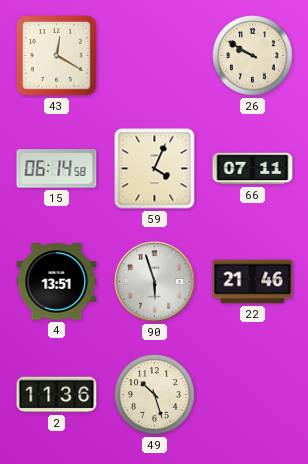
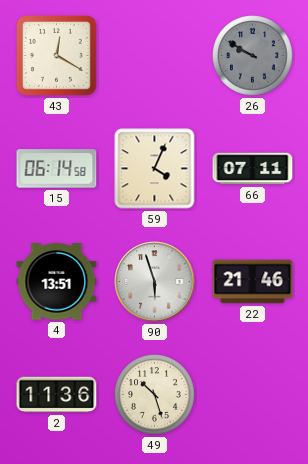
26 dial: cream -> grey (253, 56)
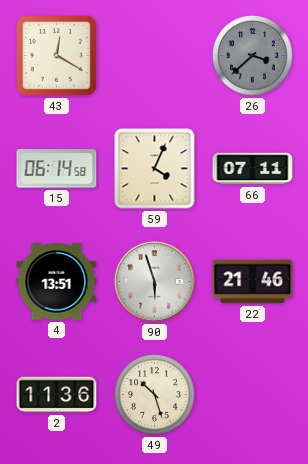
26: 9:50 -> 3:38 (253, 56)
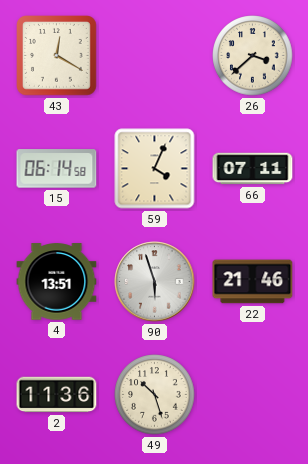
26 dial: grey -> cream (253, 56)
